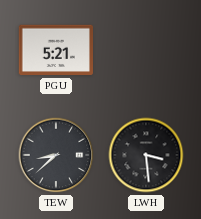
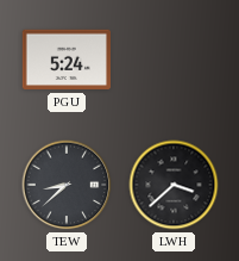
PGU: 5:21 -> 5:24 (65, 60)
LWH: 3:29 -> 3:38 (174, 185)
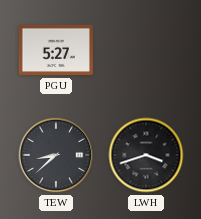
PGU: 5:24 -> 5:27 (55, 50)
LWH: 3:38 -> 3:42 (146, 155)
